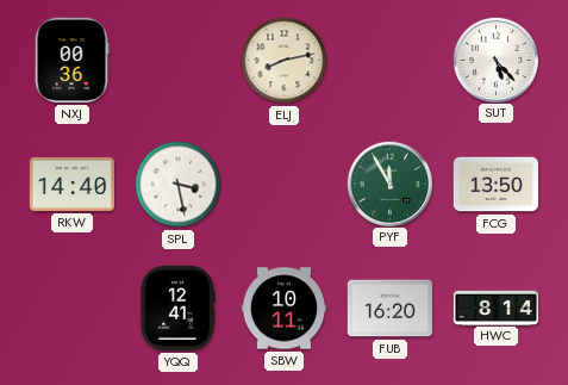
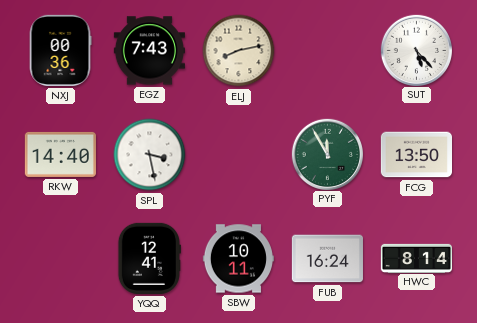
EGZ: none -> 7:43 (149, 51)
FUB: 16:20 -> 16:24 (327, 259)
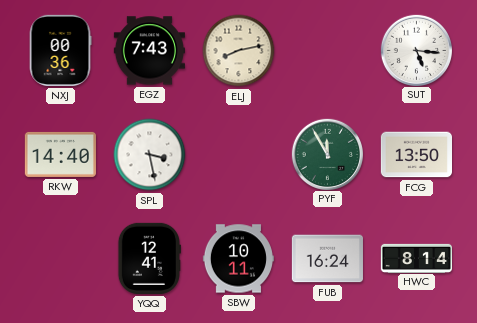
SUT: 5:23 -> 5:16 (416, 50)
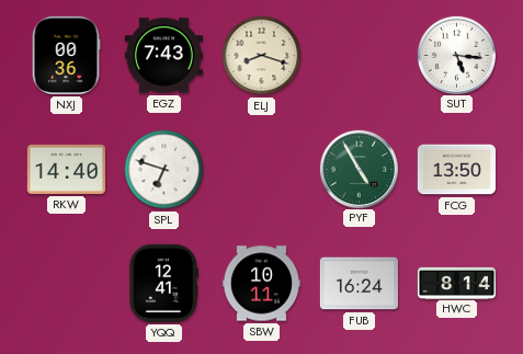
ELJ: 8:13 -> 8:18 (262, 56)
SPL: 3:28 -> 6:48 (164, 170)
PYF: 11:55 -> 4:55 (359, 169)
